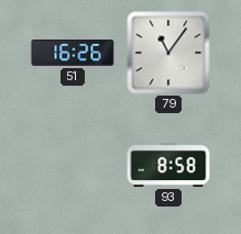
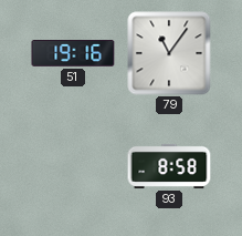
51: 16:26 -> 19:16 (73, 53)
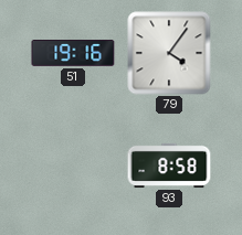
79: 11:06 -> 4:06 (169, 53)
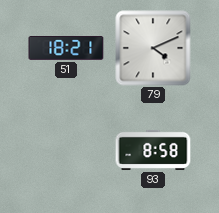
51: 19:16 -> 18:21 (66, 48)
79: 4:06 -> 4:11 (153, 48)
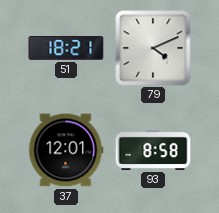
37: none -> 12:01 (66, 150)
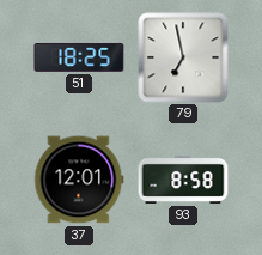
51: 18:21 -> 18:25 (79, 57)
79: 4:11 -> 6:58 (183, 57)
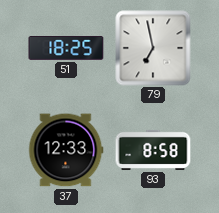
37: 12:01 -> 12:33 (66, 150)
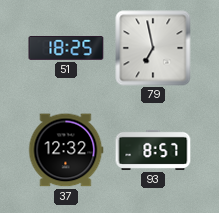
37: 12:33 -> 12:32 (66, 150)
93: 8:58 -> 8:57 (153, 150)
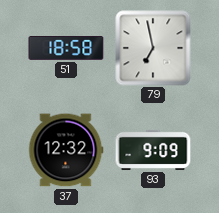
51: 18:25 -> 18:58 (66, 48)
93: 8:57 -> 9:09 (153, 150)
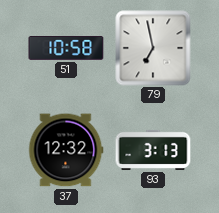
51: 18:58 -> 10:58 (66, 48)
93: 9:09 -> 3:13 (153, 150)
